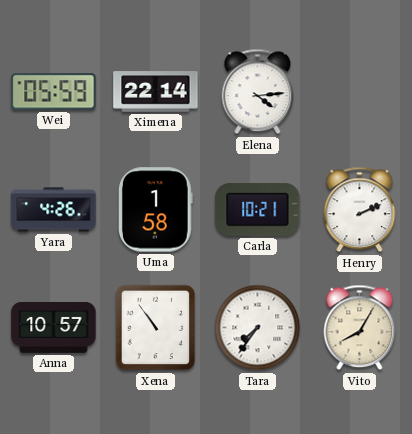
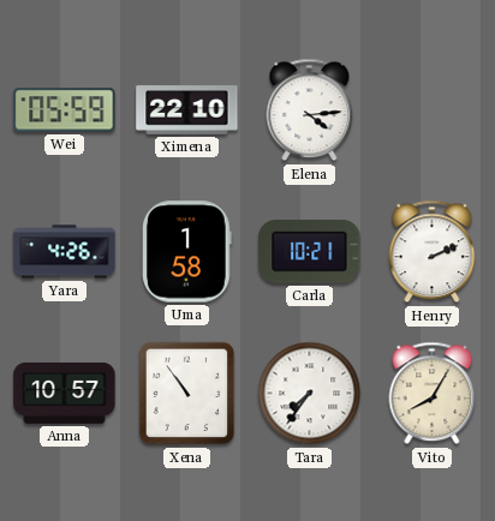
Ximena: 22:14 -> 22:10 (187, 110)
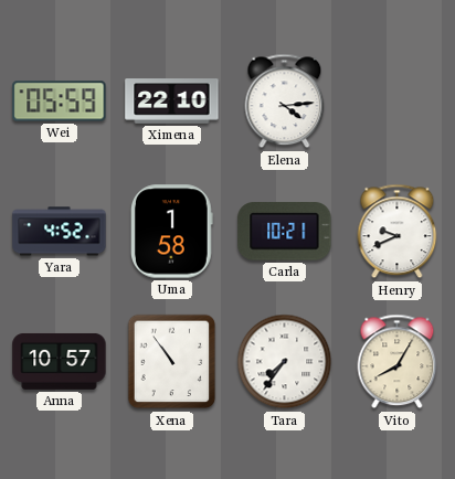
Yara: 4:26 -> 4:52 (60, 232)
Henry: 2:11 -> 9:41 (398, 232)
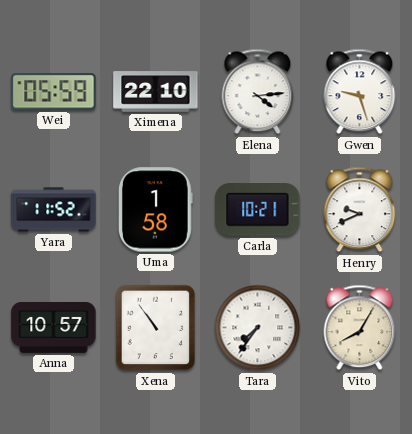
Gwen: none -> 9:27 (360, 92)
Yara: 4:52 -> 11:52 (54, 210)
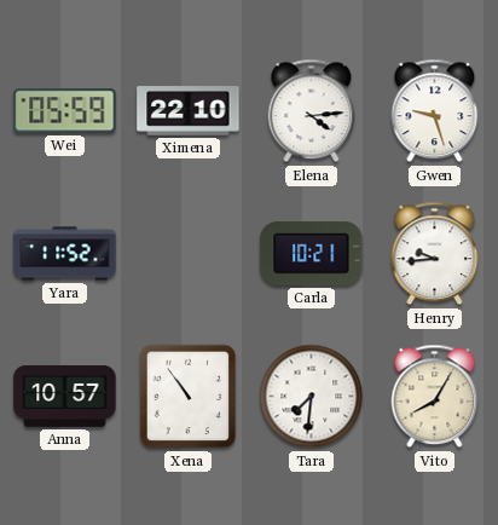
Uma: 1:58 -> none (156, 210)
Henry: 9:41 -> 9:44 (435, 254)
Tara: 7:36 -> 7:31 (312, 397)
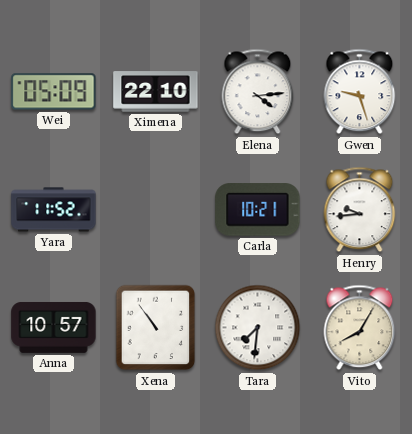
Wei: 05:59 -> 05:09 (54, 92)
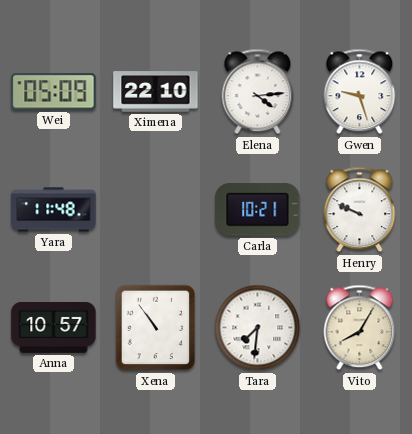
Yara: 11:52 -> 11:48 (54, 210)
Henry: 9:44 -> 9:49 (360, 210)
